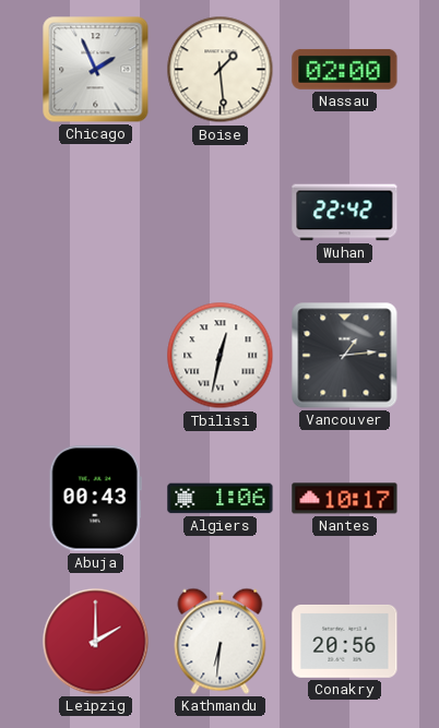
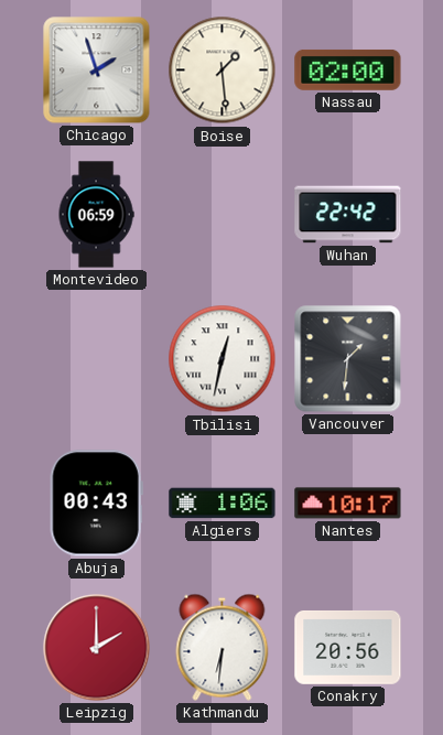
Chicago: 1:56 -> 1:57 (97, 71)
Montevideo: none -> 06:59 (96, 215)
Vancouver: 1:14 -> 1:31 (348, 359)
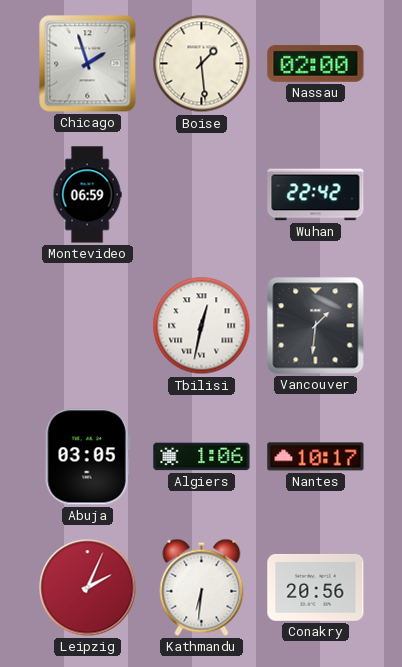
Abuja: 00:43 -> 03:05 (87, 457)
Leipzig: 2:00 -> 2:04 (88, 588)
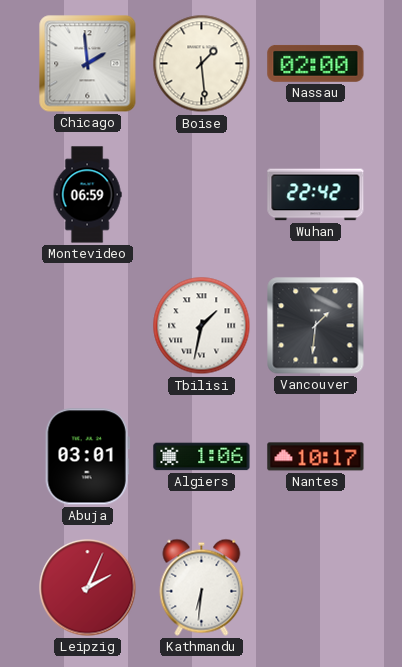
Chicago: 1:57 -> 1:59 (88, 64)
Tbilisi: 12:32 -> 1:32 (202, 326)
Abuja: 03:05 -> 03:01 (87, 457)
Conakry: 20:56 -> none (316, 587)
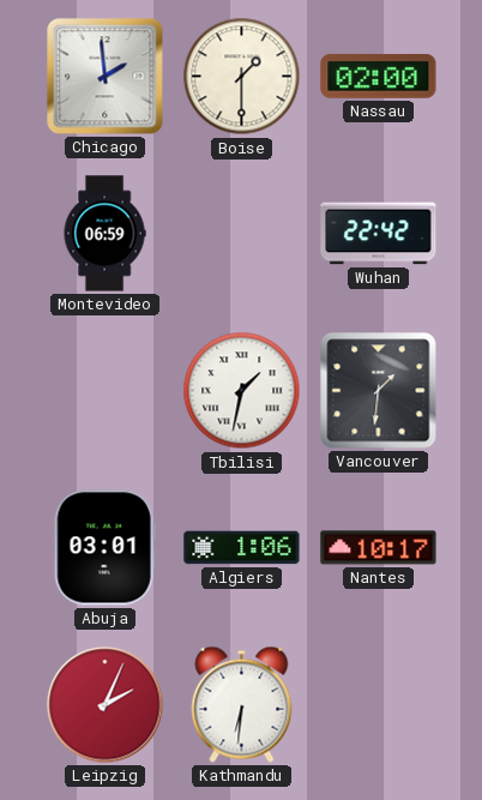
Boise: 1:29 -> 1:30 (242, 77)
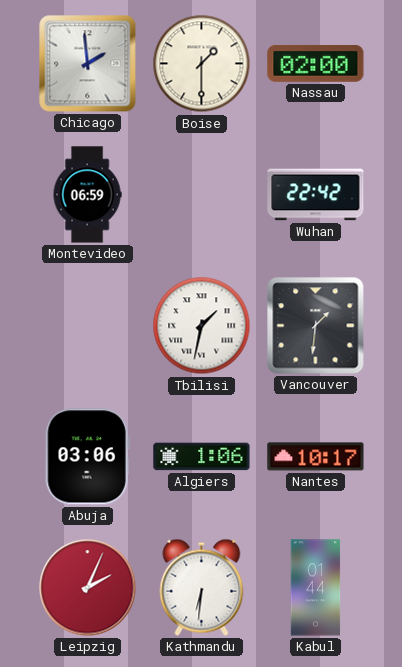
Abuja: 03:01 -> 03:06 (87, 457)
Kabul: none -> 01:44 (316, 588)
